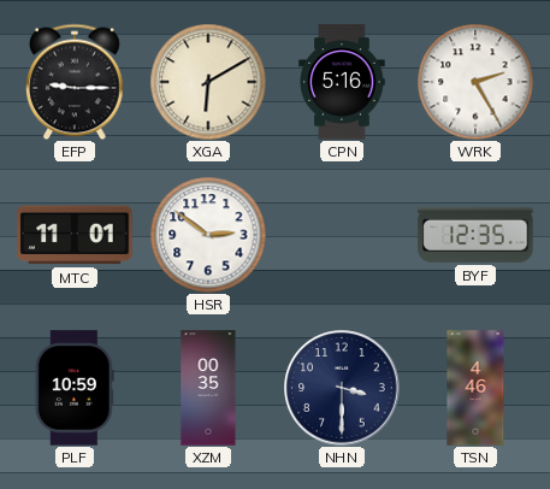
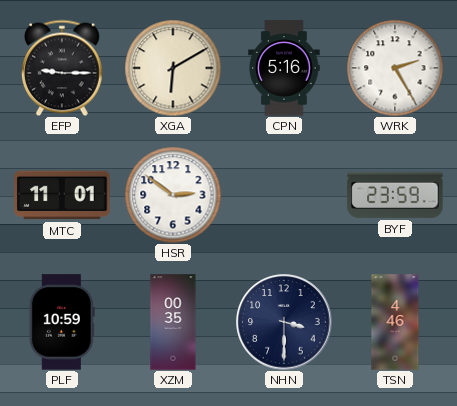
BYF: 12:35 -> 23:59 (395, 195)
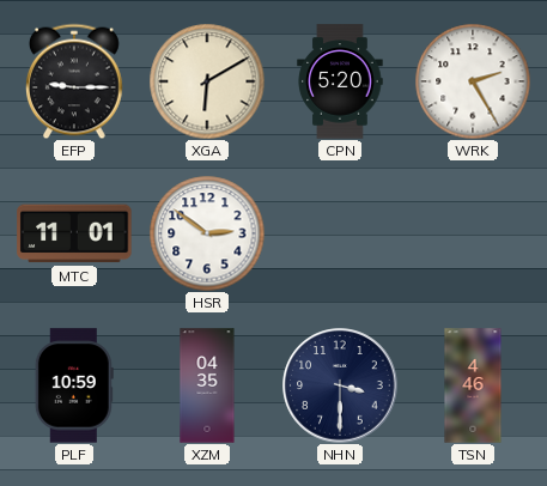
CPN: 5:16 -> 5:20 (340, 81)
BYF: 23:59 -> none (395, 195)
XZM: 00:35 -> 04:35 (207, 385)
